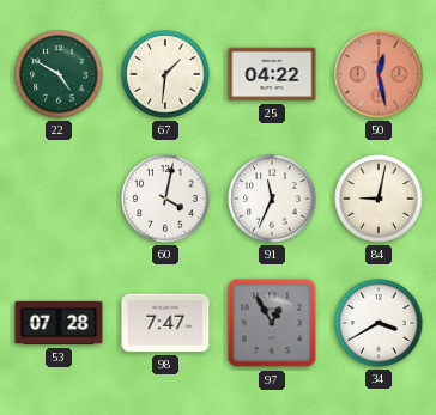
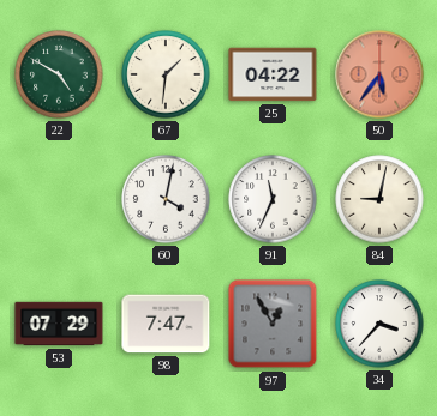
50: 12:28 -> 5:36 (379, 74)
53: 07:28 -> 07:29 (59, 324)
34: 3:40 -> 3:37 (379, 324)
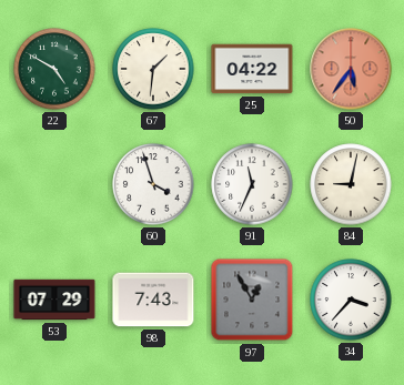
60: 4:02 -> 3:57 (153, 184)
98: 7:47 -> 7:43 (153, 300)
